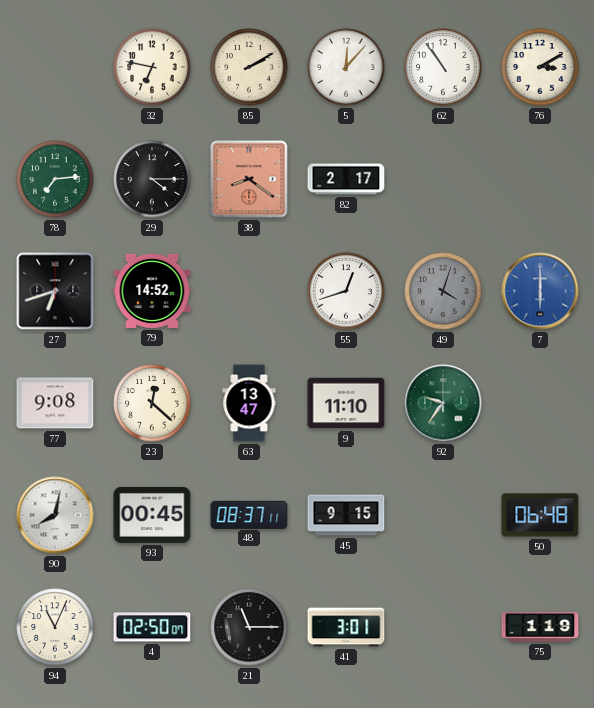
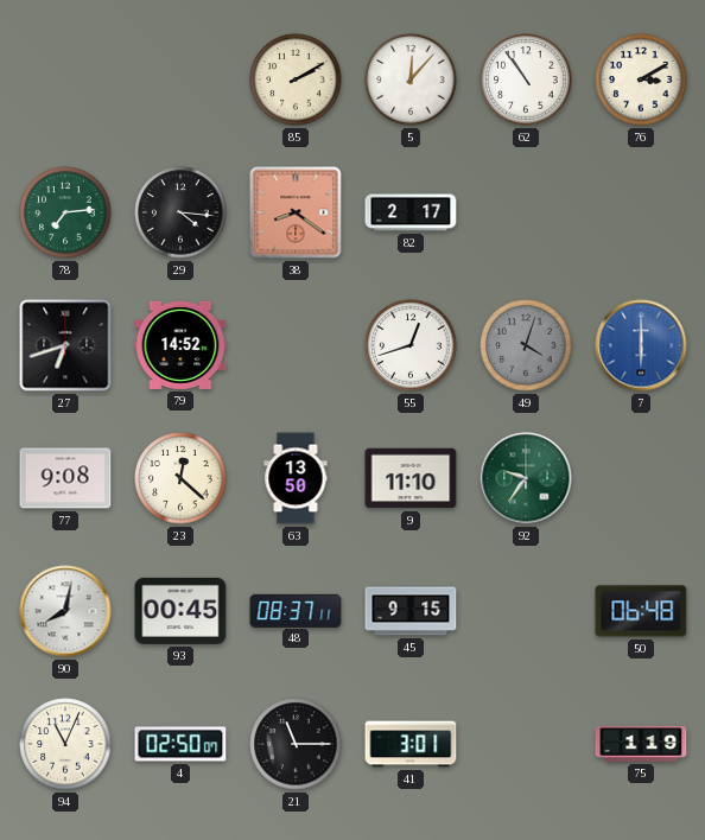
32: 6:47 -> none (152, 67)
29: 4:15 -> 4:16 (180, 212)
63: 13:47 -> 13:50 (296, 478)
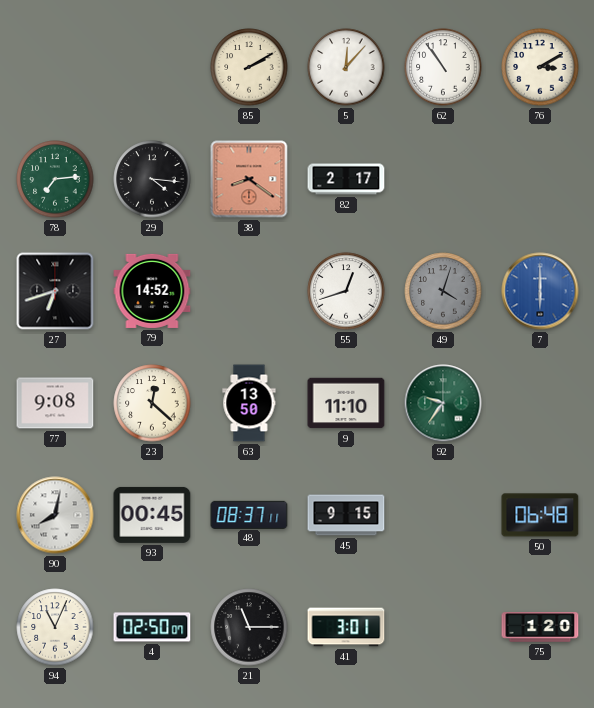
75: 1:19 -> 1:20 (540, 627)
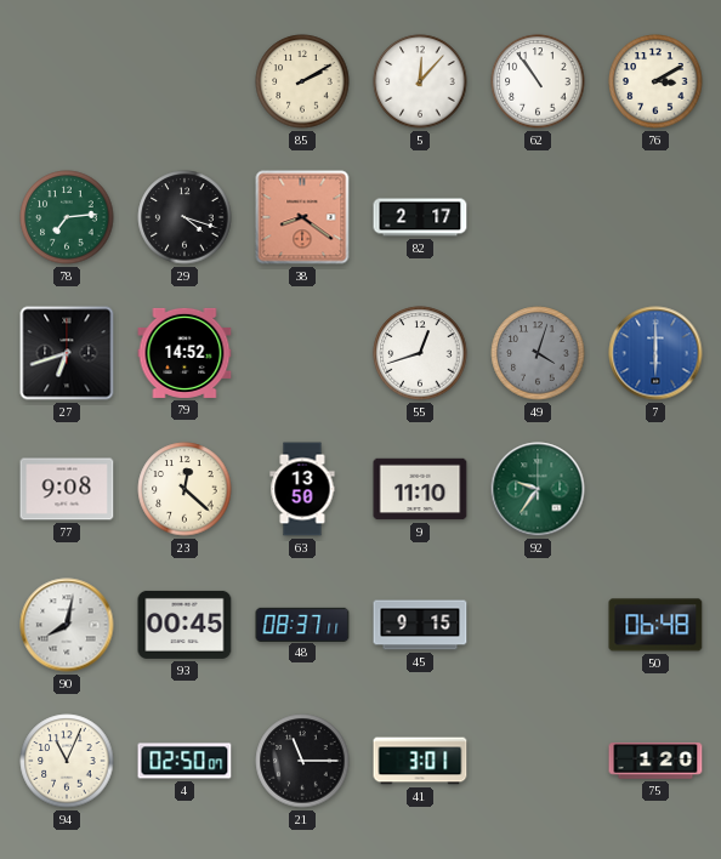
29: 4:16 -> 4:18 (184, 217)
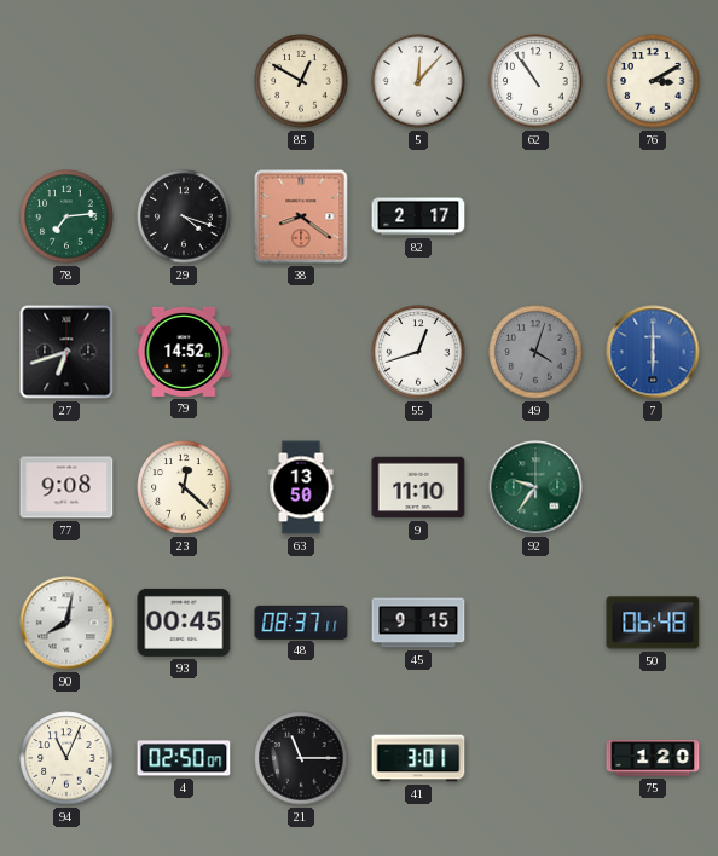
85: 2:10 -> 12:50 (301, 81)
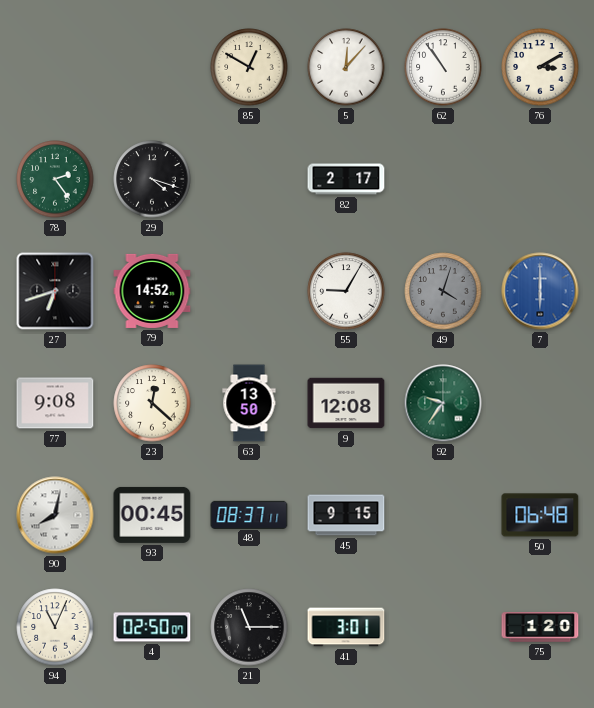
78: 7:14 -> 2:24 (55, 179)
38: 8:21 -> none (301, 216)
55: 12:42 -> 9:05 (346, 291)
9: 11:10 -> 12:08 (346, 403)
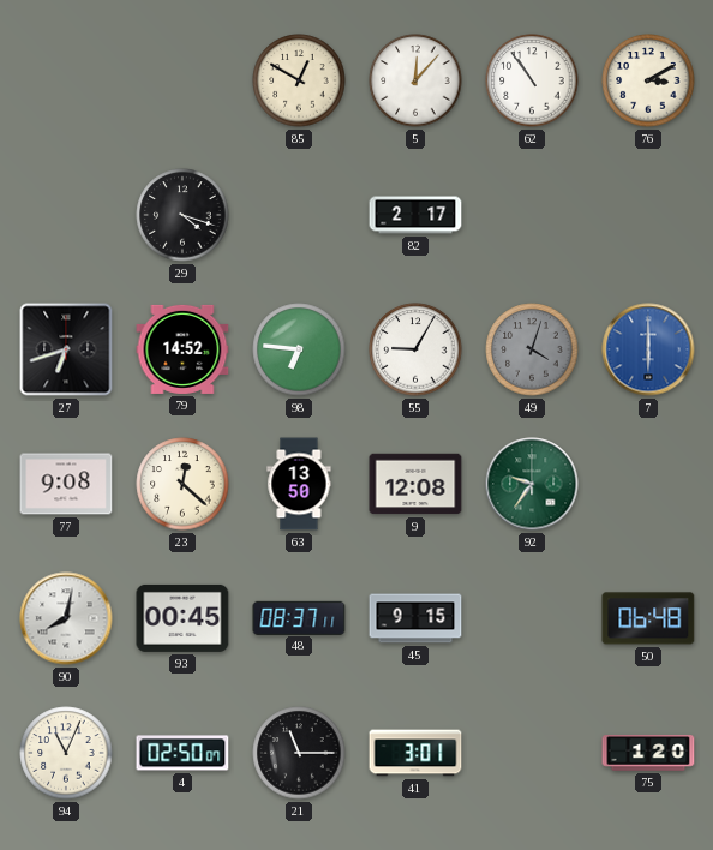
78: 2:24 -> none (55, 179)
98: none -> 6:46 (299, 349)
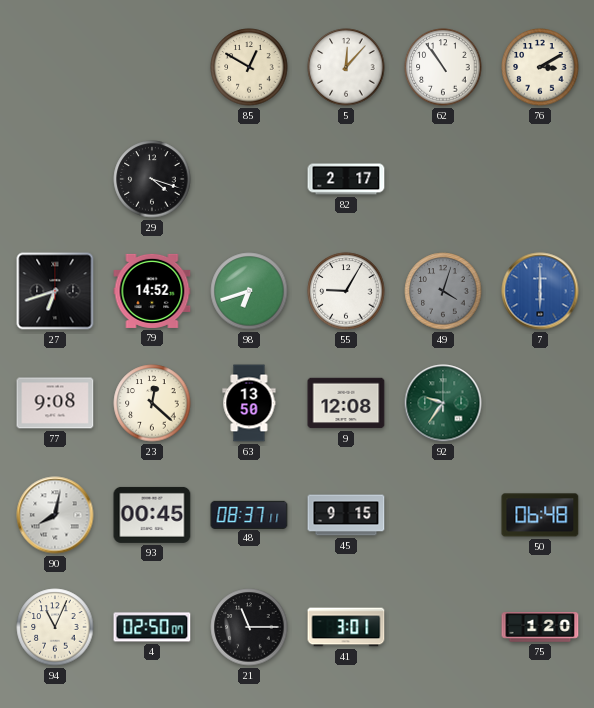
98: 6:46 -> 6:42 (249, 291)
